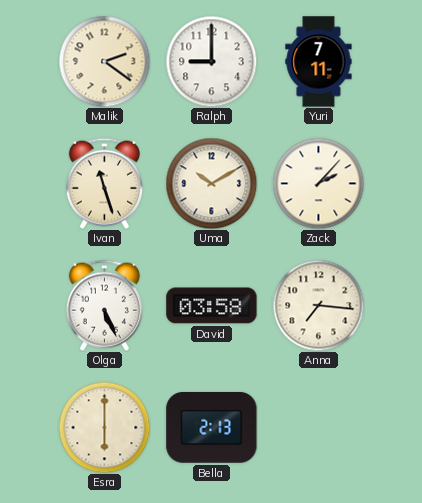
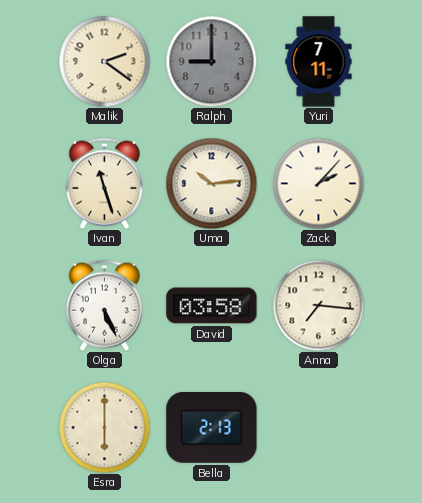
Ralph dial: white -> grey (211, 61)
Uma: 10:10 -> 10:14 (211, 183)
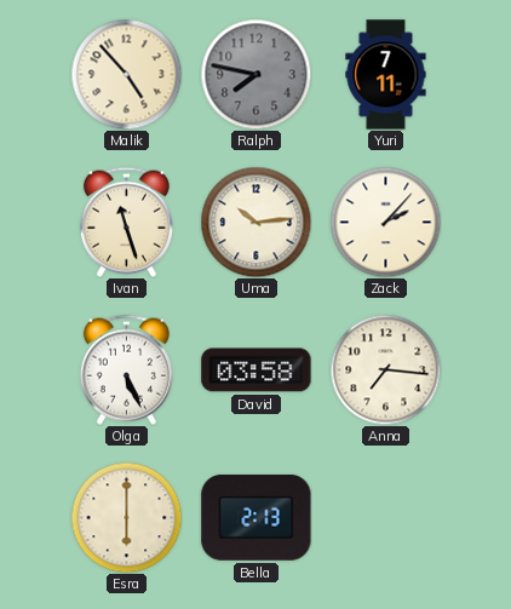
Malik: 2:21 -> 4:53 (126, 74)
Ralph: 9:00 -> 7:47 (255, 74)
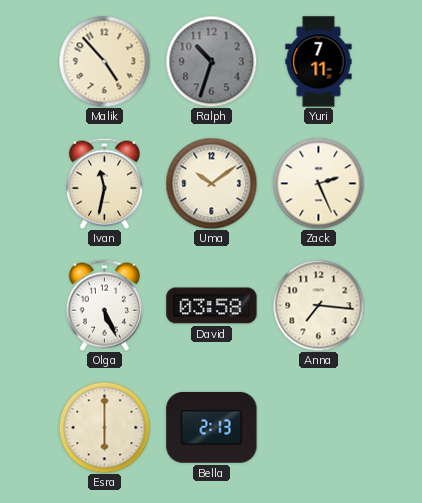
Ralph: 7:47 -> 10:33 (211, 61)
Ivan: 11:27 -> 11:32 (104, 183)
Uma: 10:14 -> 10:09 (211, 183)
Zack: 2:07 -> 2:26 (318, 183)
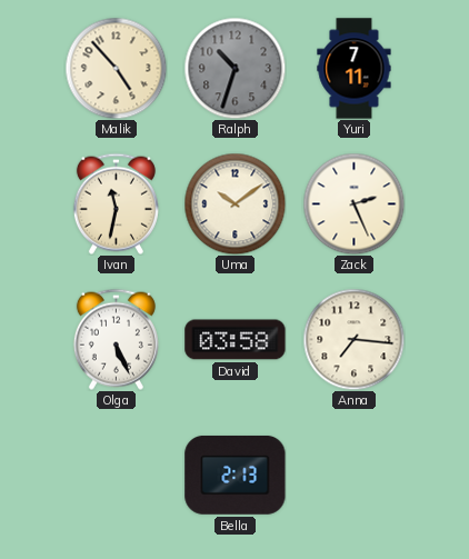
Esra: 6:00 -> none (104, 427)
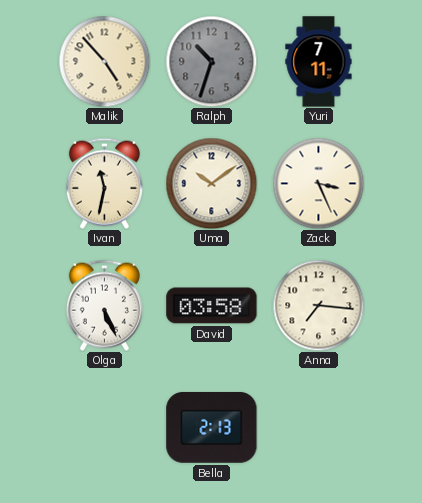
Zack: 2:26 -> 3:26 (318, 183)
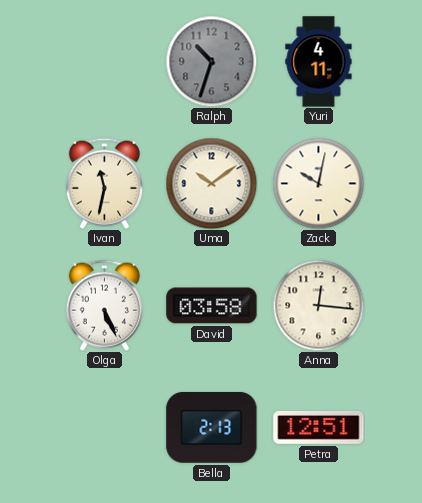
Malik: 4:53 -> none (104, 61)
Yuri: 7:11 -> 4:11 (319, 62)
Zack: 3:26 -> 10:02 (318, 183)
Anna: 7:16 -> 12:16 (318, 305)
Petra: none -> 12:51 (319, 428)
